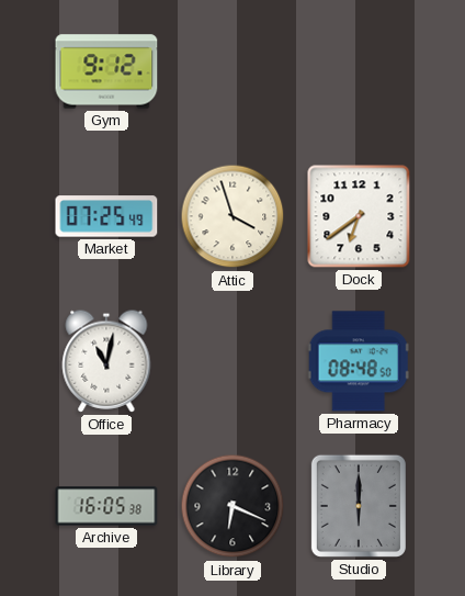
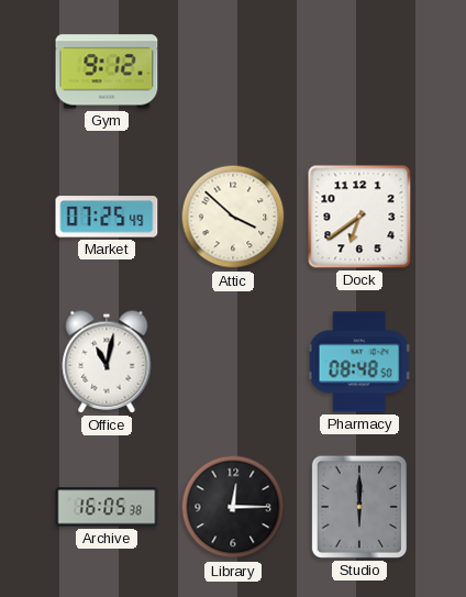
Attic: 3:57 -> 3:52 (233, 217)
Library: 6:19 -> 12:15 (233, 507)
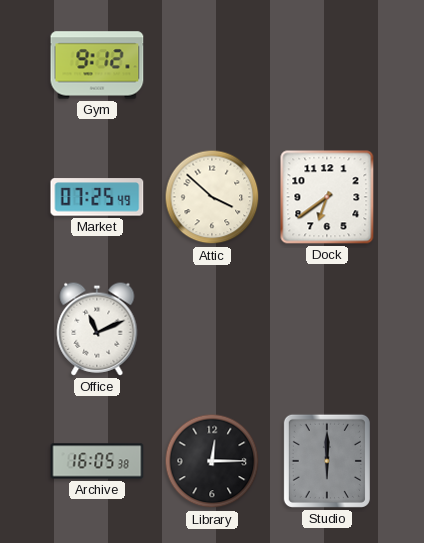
Office: 11:02 -> 11:11 (97, 329)
Pharmacy: 08:48 -> none (359, 362)
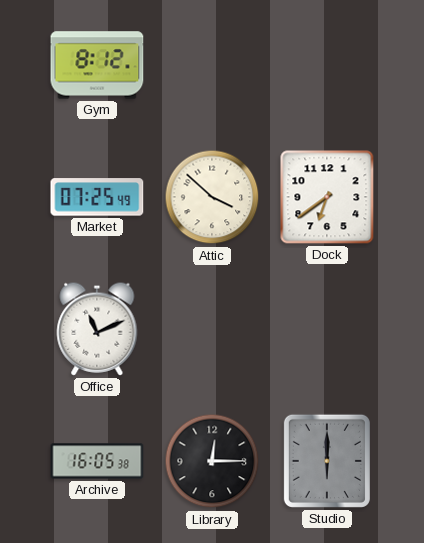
Gym: 9:12 -> 8:12 (97, 65)
